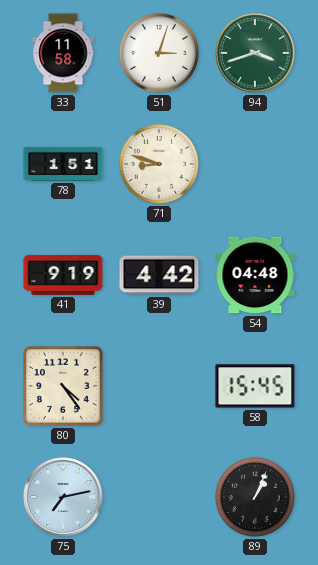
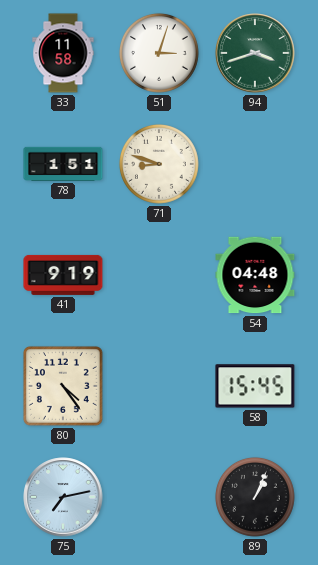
39: 4:42 -> none (159, 275)
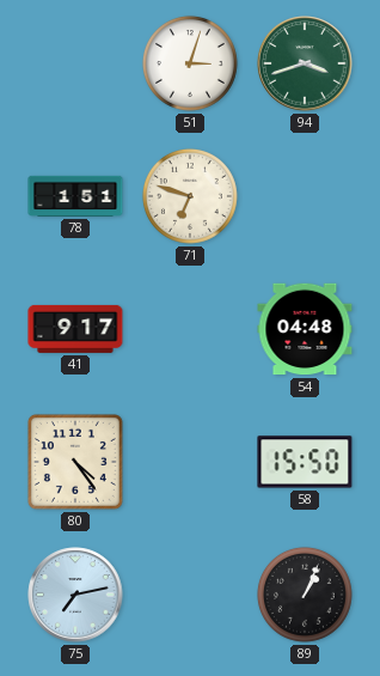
33: 11:58 -> none (63, 53)
71: 8:48 -> 6:48 (190, 196)
41: 9:19 -> 9:17 (75, 329)
58: 15:45 -> 15:50 (305, 462)
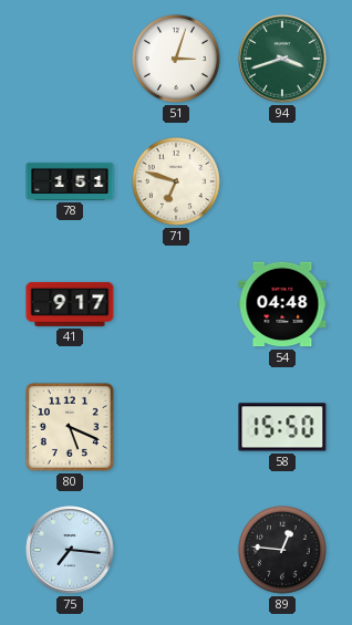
80: 4:24 -> 5:19 (70, 427)
75: 7:13 -> 7:16 (70, 550)
89: 1:04 -> 12:46 (282, 550)
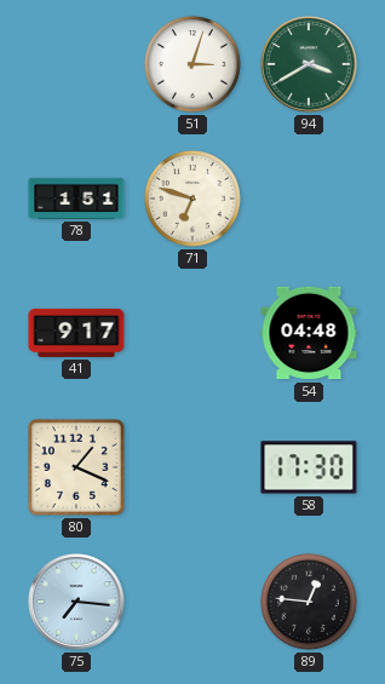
94: 3:42 -> 3:40 (309, 64)
80: 5:19 -> 1:19 (76, 467)
58: 15:50 -> 17:30 (309, 467)
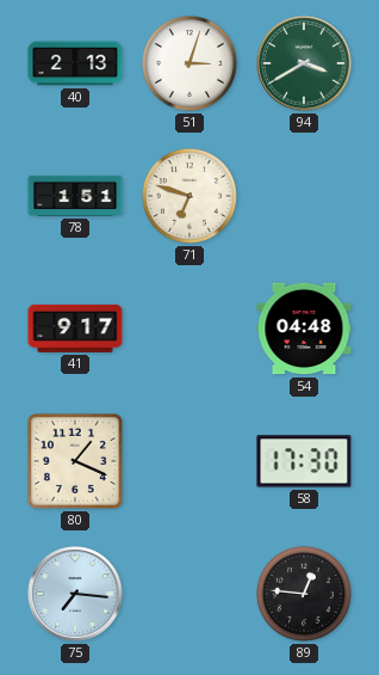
40: none -> 2:13 (75, 63)
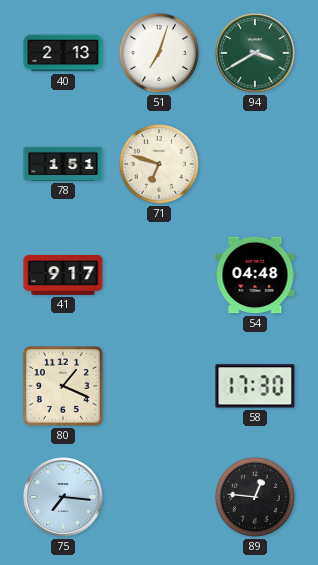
51: 3:03 -> 7:03 (159, 53)
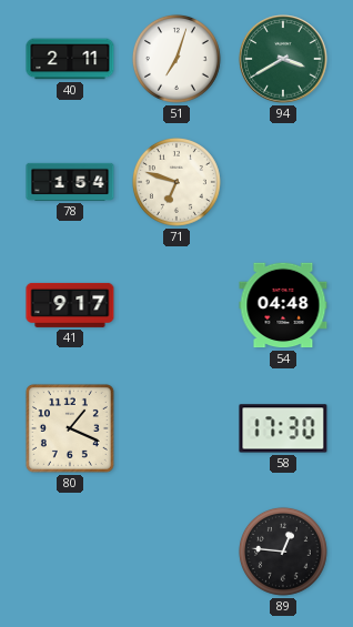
40: 2:13 -> 2:11 (70, 59)
78: 1:51 -> 1:54 (70, 182)
75: 7:16 -> none (63, 497)
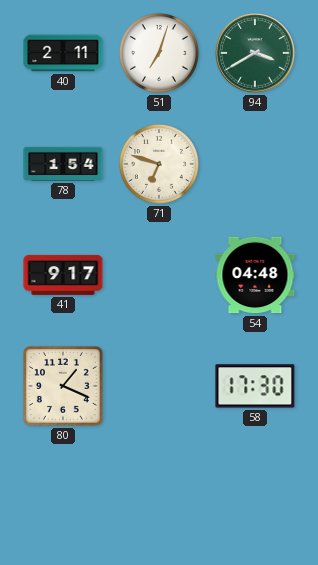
89: 12:46 -> none (283, 552)
